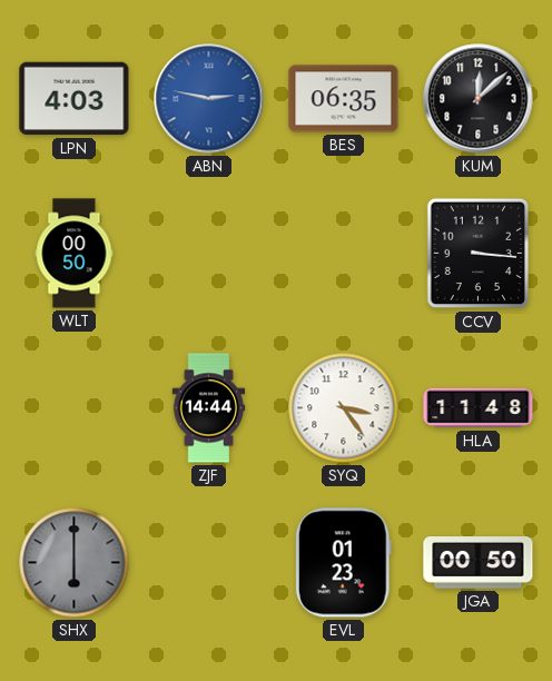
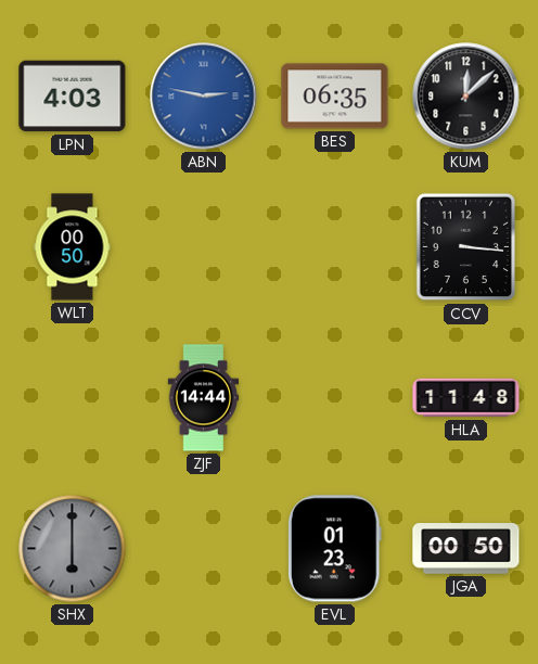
SYQ: 3:24 -> none (344, 408)
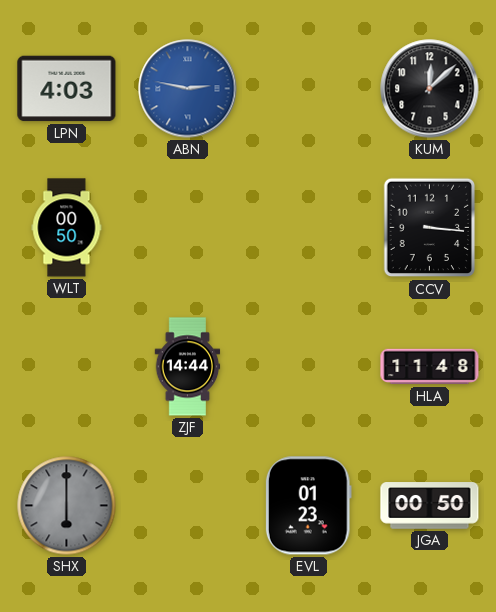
BES: 06:35 -> none (335, 97)
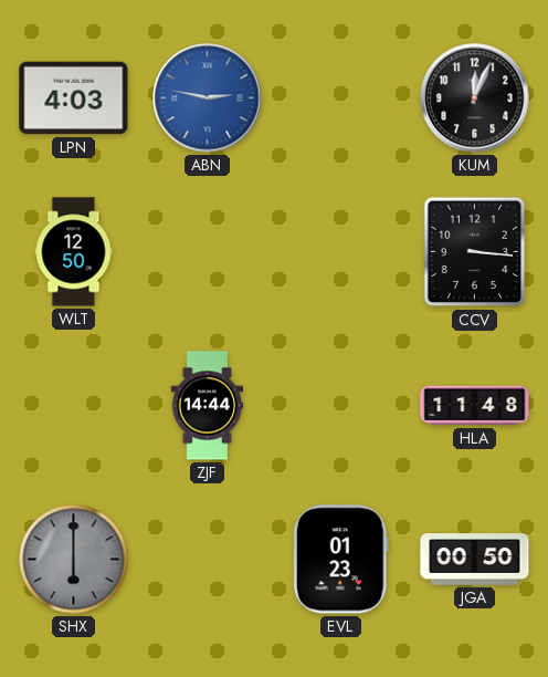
KUM: 12:08 -> 12:04 (475, 98)
WLT: 00:50 -> 12:50 (74, 252)
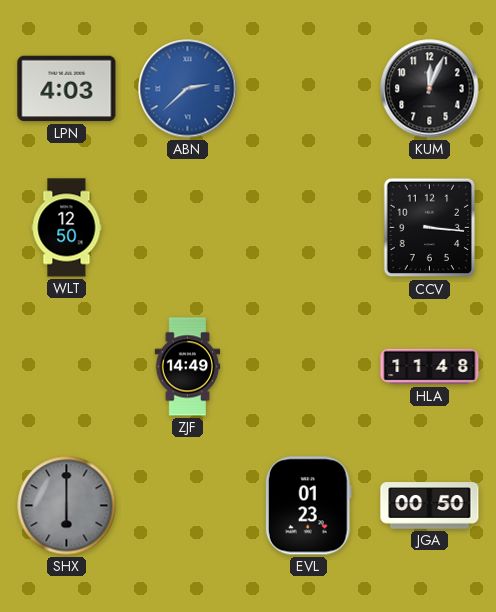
ABN: 2:47 -> 2:38 (188, 89)
ZJF: 14:44 -> 14:49 (188, 367)
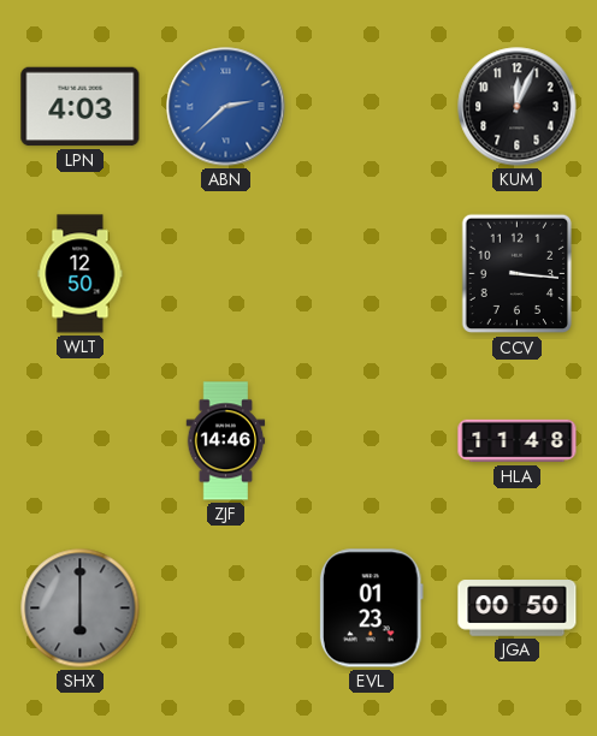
ZJF: 14:49 -> 14:46 (226, 441)
